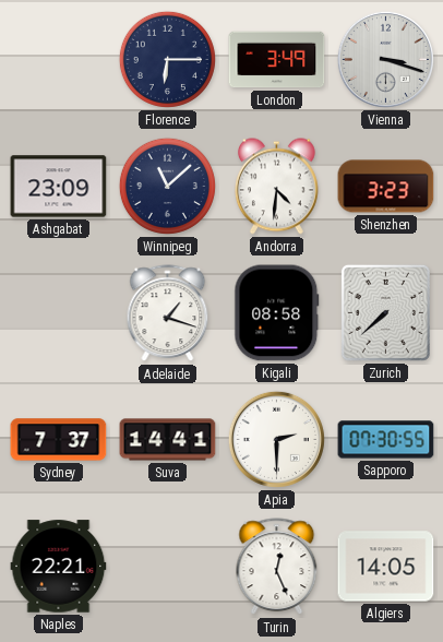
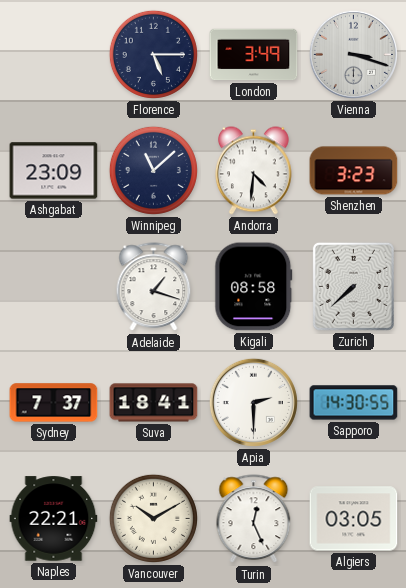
Florence: 6:15 -> 5:15 (153, 54)
Suva: 14:41 -> 18:41 (154, 403)
Sapporo: 07:30 -> 14:30 (354, 403)
Vancouver: none -> 10:10 (153, 518)
Algiers: 14:05 -> 03:05 (354, 519)
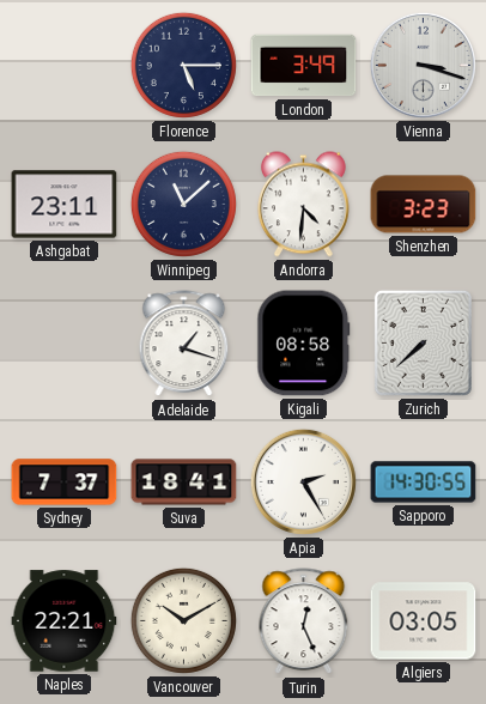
Ashgabat: 23:09 -> 23:11 (65, 205)
Apia: 2:30 -> 2:25 (303, 481)
